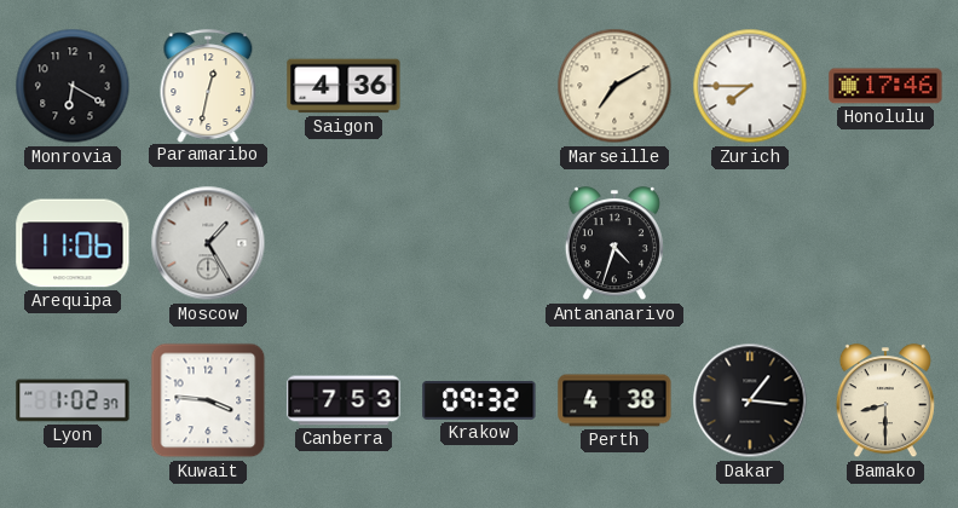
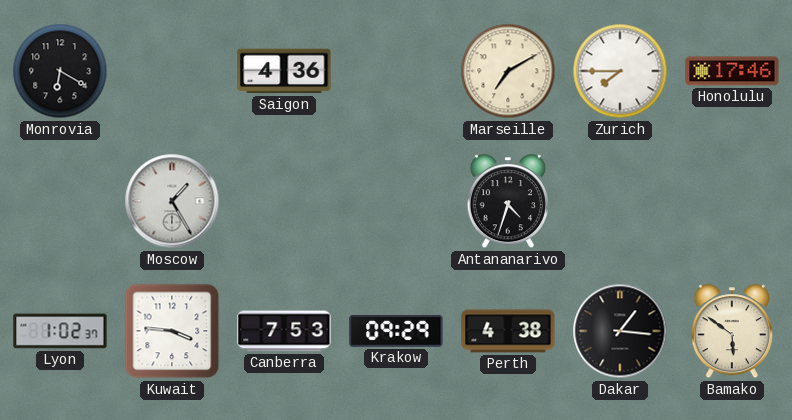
Paramaribo: 12:32 -> none (208, 86)
Arequipa: 11:06 -> none (73, 243)
Krakow: 09:32 -> 09:29 (396, 331)
Bamako: 8:30 -> 5:51 (732, 332)
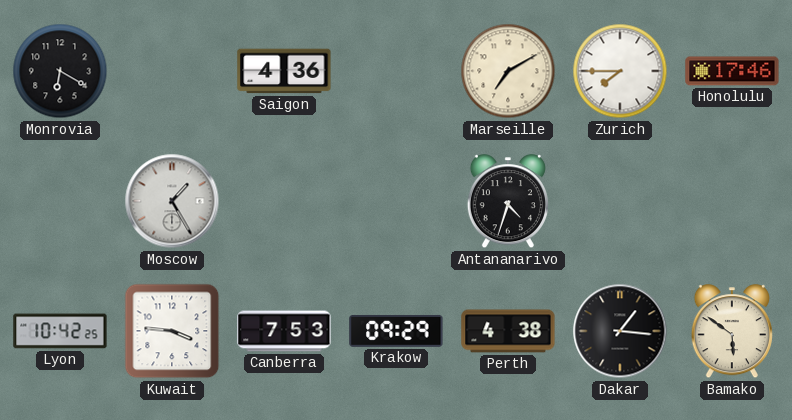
Lyon: 1:02 -> 10:42 (60, 331)
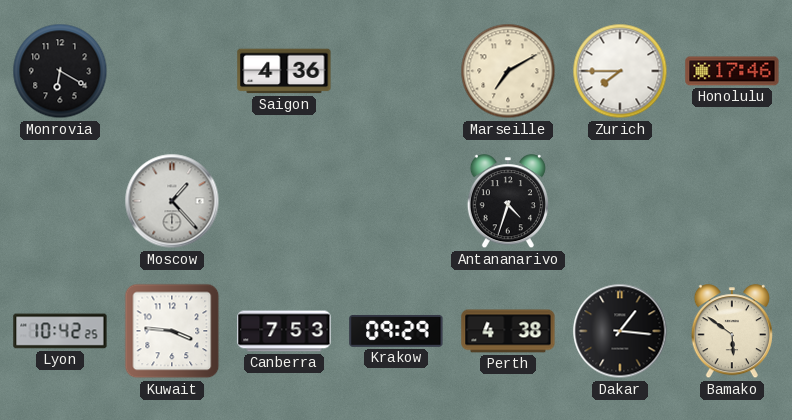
Moscow: 1:25 -> 1:23 (172, 201)
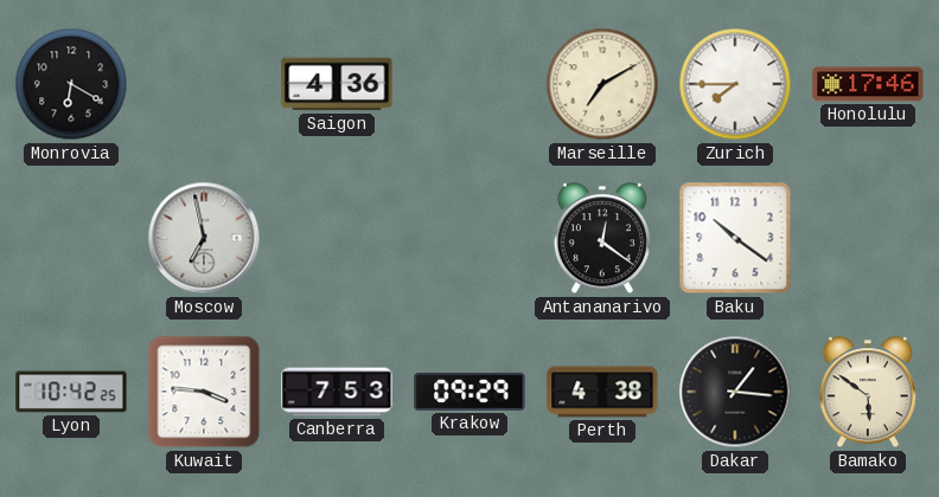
Moscow: 1:23 -> 6:58 (204, 238)
Antananarivo: 4:33 -> 12:21 (602, 239)
Baku: none -> 10:21 (735, 238)
